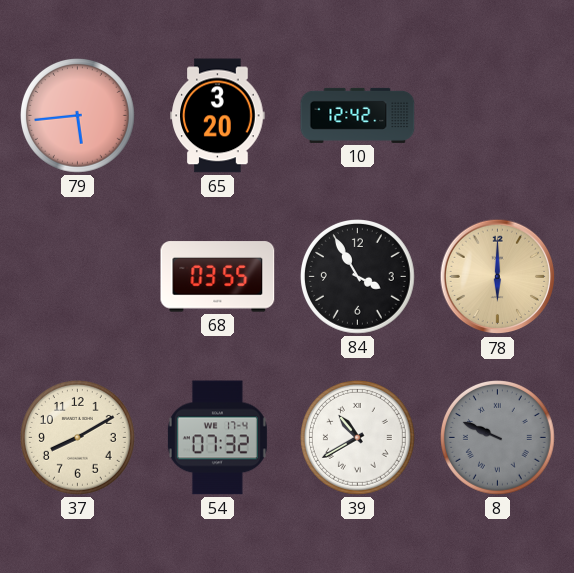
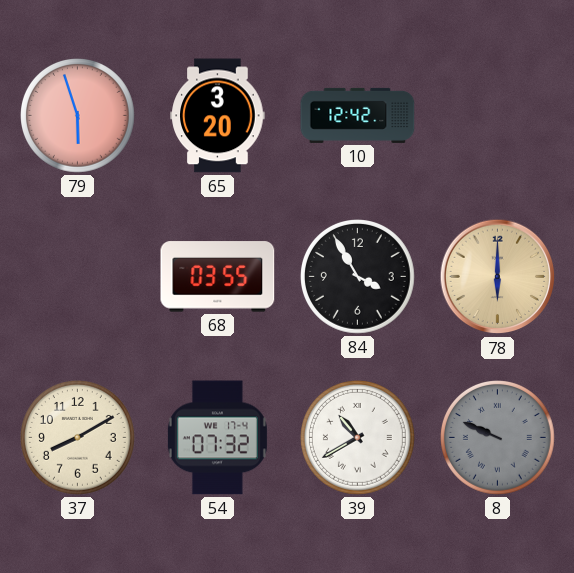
79: 5:44 -> 5:57 (78, 116)
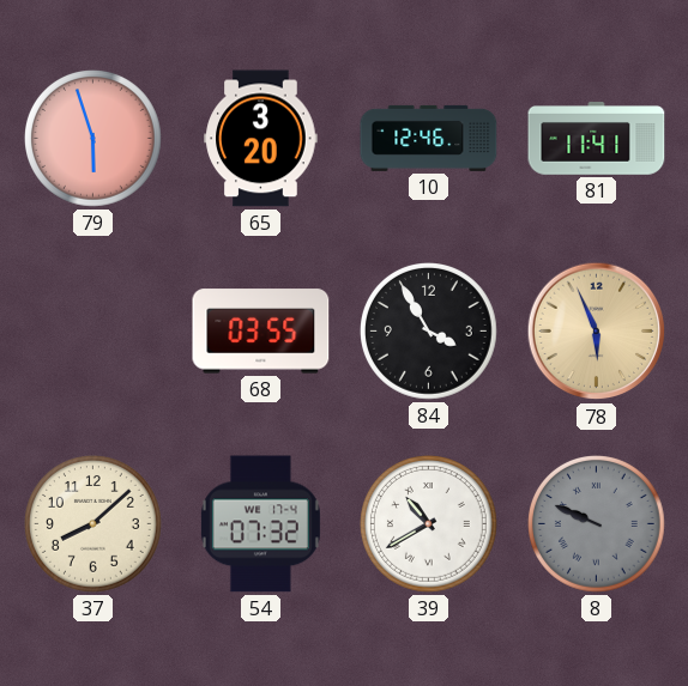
10: 12:42 -> 12:46 (429, 138)
81: none -> 11:41 (597, 139)
78: 6:00 -> 5:56 (597, 332)
37: 8:10 -> 8:08 (93, 524)
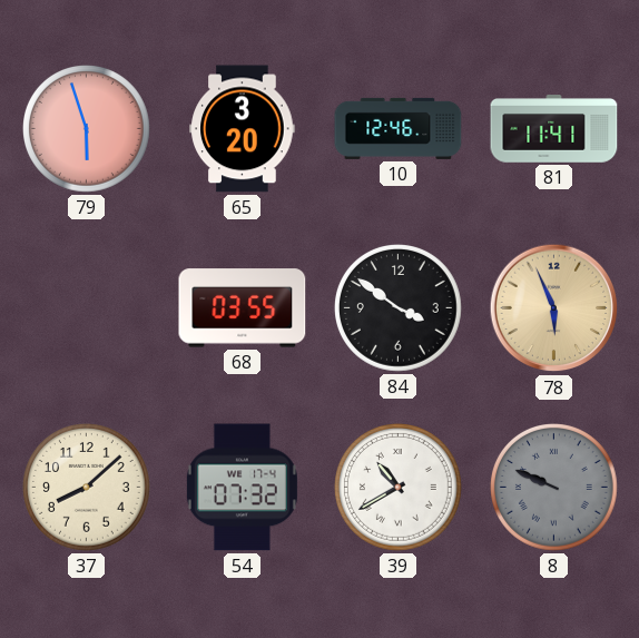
84: 3:55 -> 3:51 (399, 308)
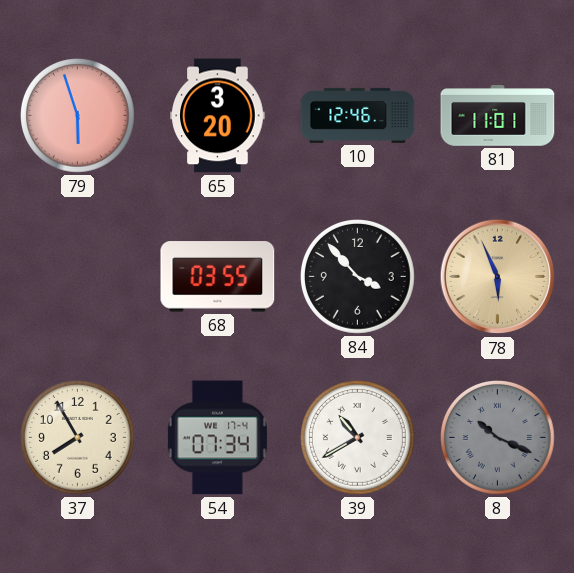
81: 11:41 -> 11:01 (498, 116)
84: 3:51 -> 3:53 (358, 277)
37: 8:08 -> 7:55 (78, 438)
54: 07:32 -> 07:34 (217, 438)
8: 9:49 -> 10:19 (498, 438)
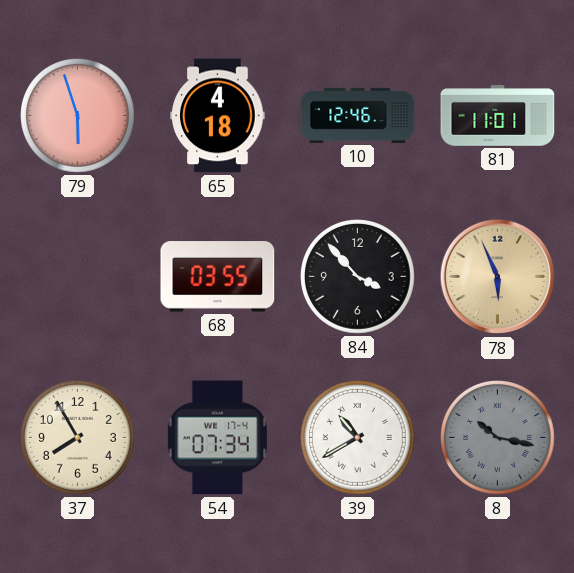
65: 3:20 -> 4:18 (218, 116)
8: 10:19 -> 10:17 (498, 438)
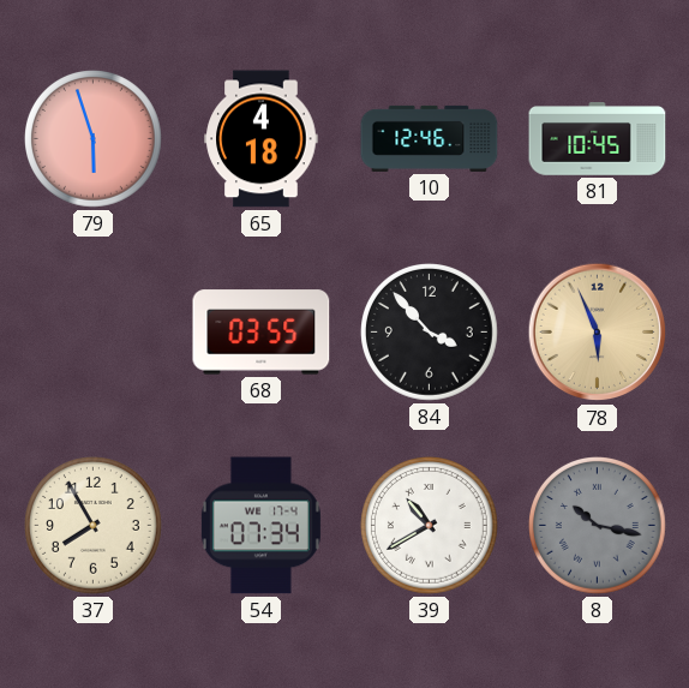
81: 11:01 -> 10:45 (598, 139)
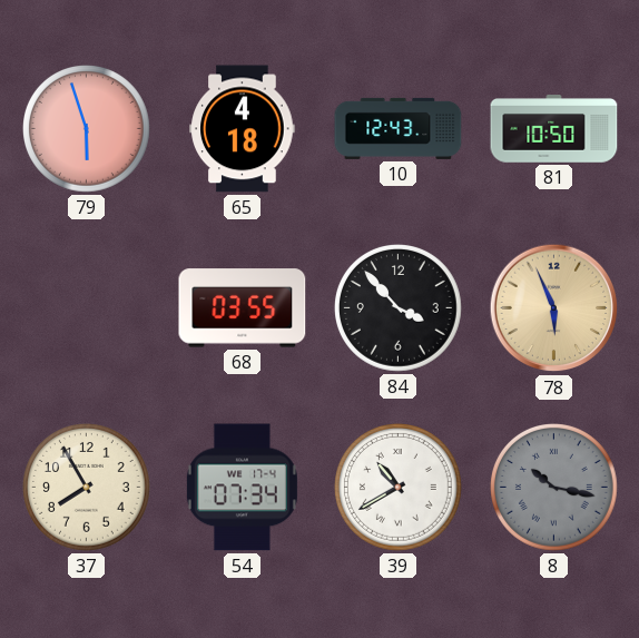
10: 12:46 -> 12:43 (399, 128)
81: 10:45 -> 10:50 (554, 129)
